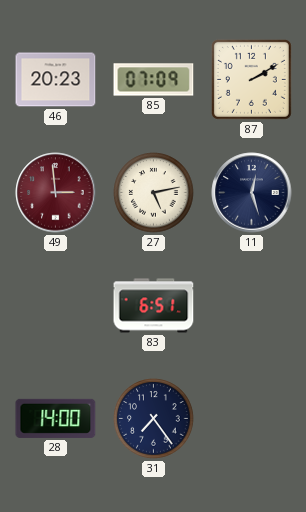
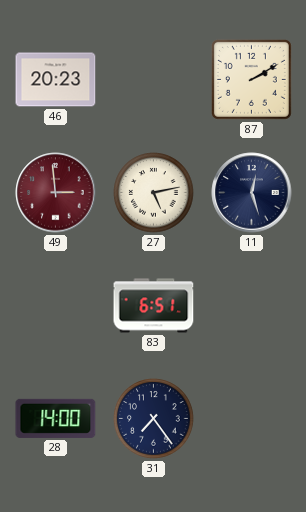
85: 07:09 -> none (154, 80)
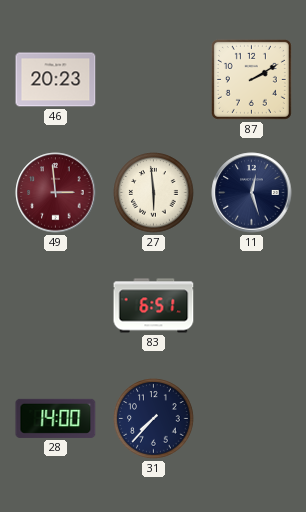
27: 5:13 -> 5:59 (154, 193)
31: 7:24 -> 7:37 (154, 419)
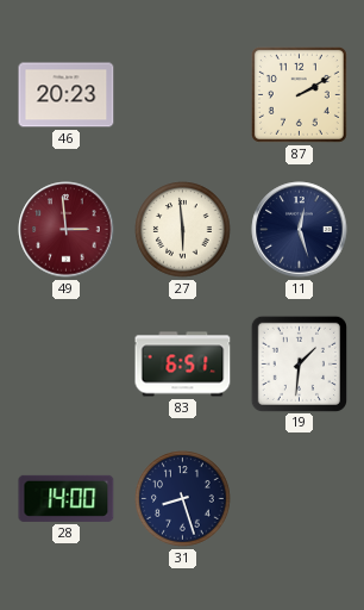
19: none -> 1:31 (299, 363)
31: 7:37 -> 8:27 (183, 499)
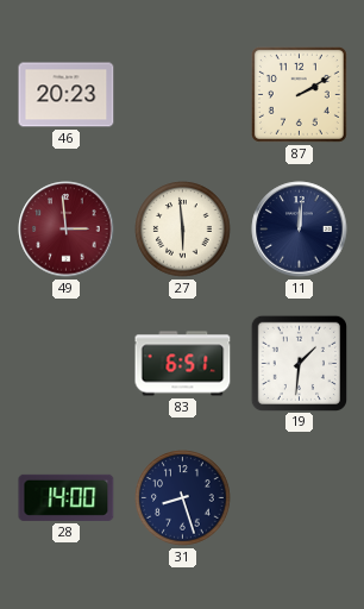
11: 12:27 -> 12:01 (300, 230)
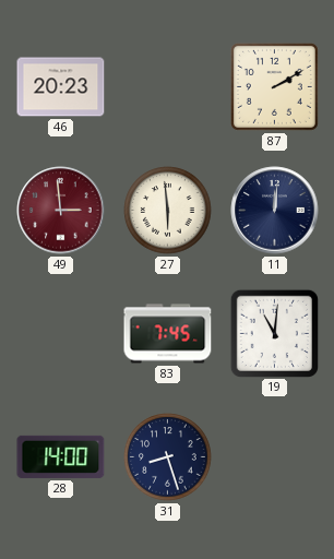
83: 6:51 -> 7:45 (168, 334)
19: 1:31 -> 11:01 (274, 333)
